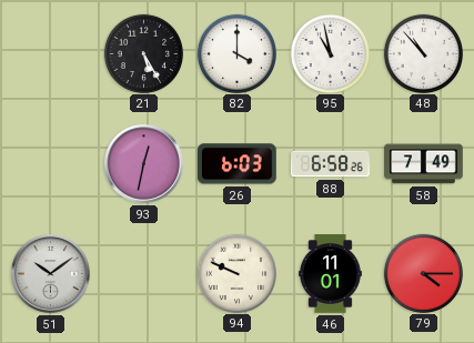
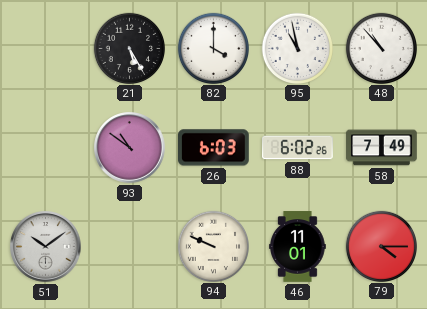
93: 12:32 -> 10:51 (130, 148)
88: 6:58 -> 6:02 (298, 148)
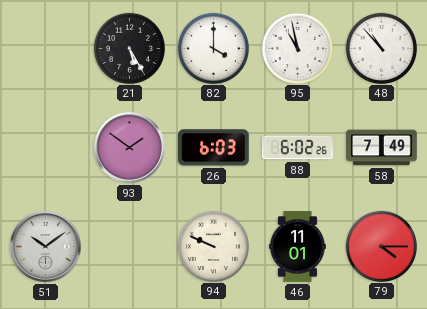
93: 10:51 -> 1:51 (130, 148)
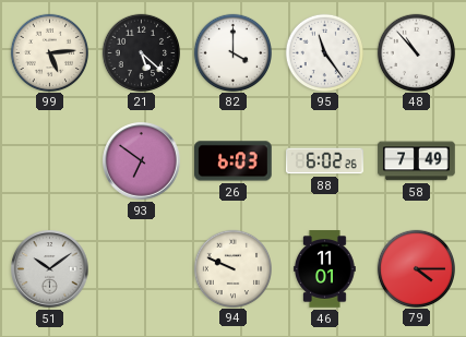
99: none -> 5:14 (49, 52)
21: 5:25 -> 5:22 (141, 52)
95: 10:58 -> 11:24 (324, 52)
93: 1:51 -> 6:51 (142, 161)
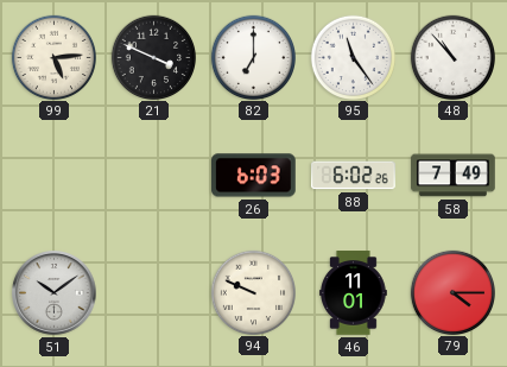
21: 5:22 -> 3:49 (153, 57)
82: 4:00 -> 7:00 (253, 57)
93: 6:51 -> none (142, 161)
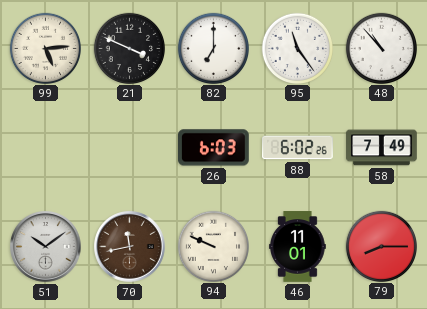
70: none -> 11:43 (130, 247)
79: 4:15 -> 8:15 (381, 246)
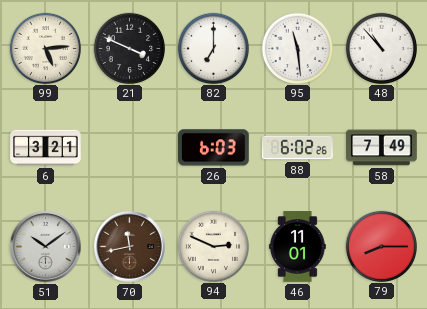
95: 11:24 -> 11:29 (297, 48)
6: none -> 3:21 (46, 148)
94: 9:49 -> 2:49 (213, 246)
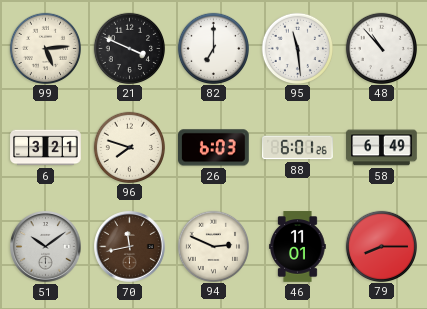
96: none -> 7:48 (129, 147)
88: 6:02 -> 6:01 (298, 148)
58: 7:49 -> 6:49 (382, 148)
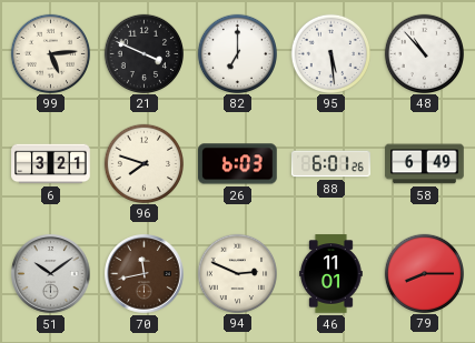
95: 11:29 -> 5:29 (330, 53)
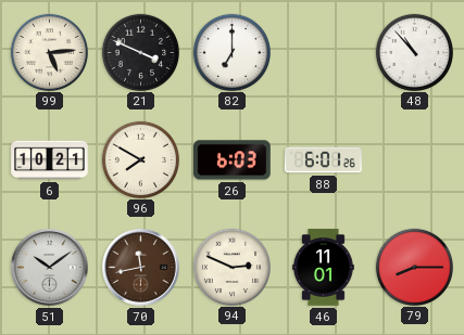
95: 5:29 -> none (330, 53)
6: 3:21 -> 10:21 (50, 160)
96: 7:48 -> 7:50 (140, 159)
58: 6:49 -> none (425, 164)
